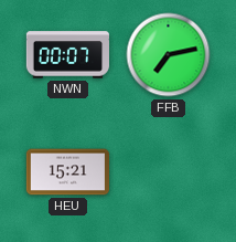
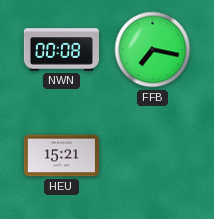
NWN: 00:07 -> 00:08 (61, 50)
FFB: 7:13 -> 7:17 (153, 50)
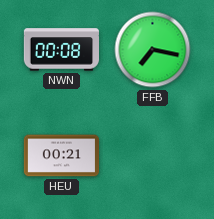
HEU: 15:21 -> 00:21 (61, 156)
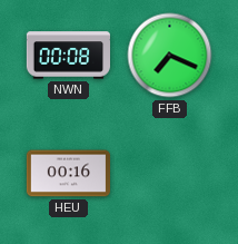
FFB: 7:17 -> 7:19 (170, 56)
HEU: 00:21 -> 00:16 (68, 174)
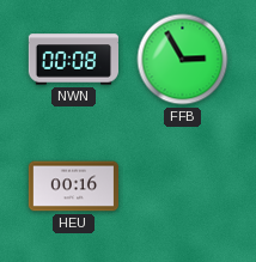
FFB: 7:19 -> 2:55 (183, 60)
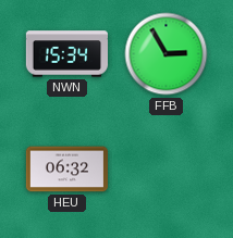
NWN: 00:08 -> 15:34 (66, 54)
HEU: 00:16 -> 06:32 (66, 170)
